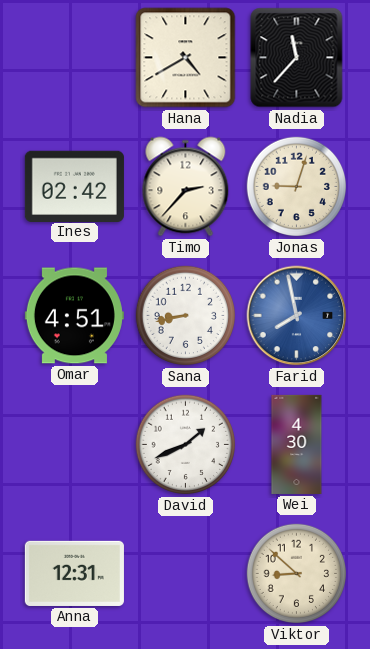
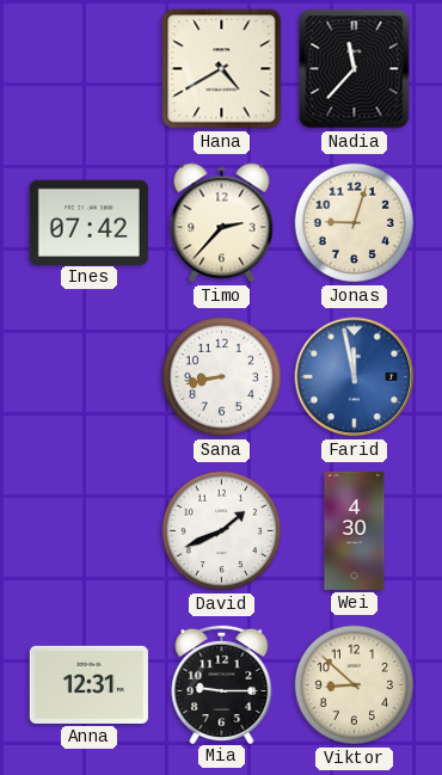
Ines: 02:42 -> 07:42 (88, 222)
Omar: 4:51 -> none (74, 316)
Farid: 7:58 -> 11:58 (355, 377)
Mia: none -> 9:15 (222, 683)
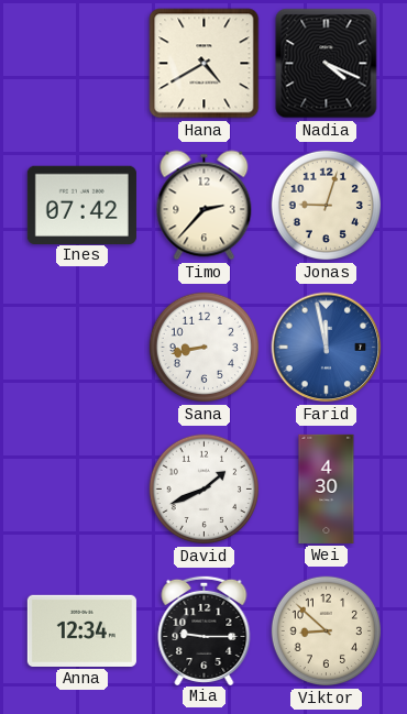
Nadia: 11:37 -> 4:19 (327, 64)
Anna: 12:31 -> 12:34 (81, 630)
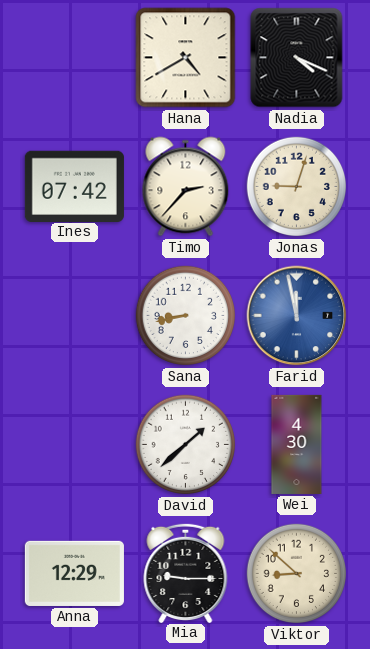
David: 1:41 -> 1:38 (186, 445)
Anna: 12:34 -> 12:29 (74, 573)
